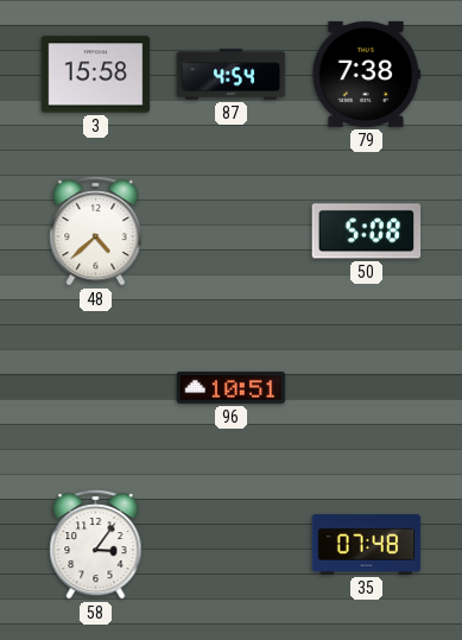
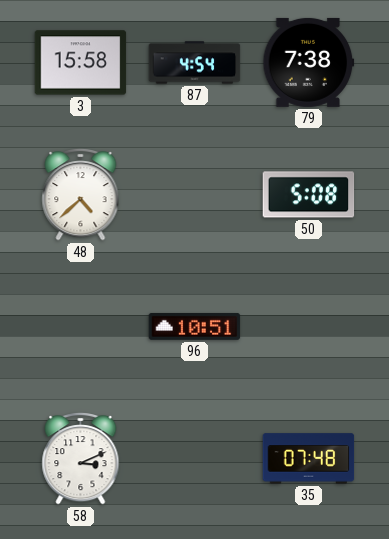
58: 3:06 -> 3:11 (81, 458)
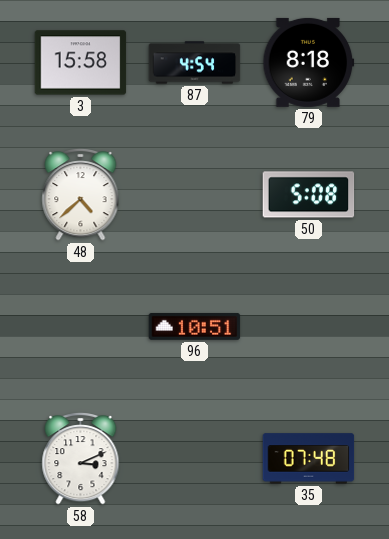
79: 7:38 -> 8:18 (309, 62)
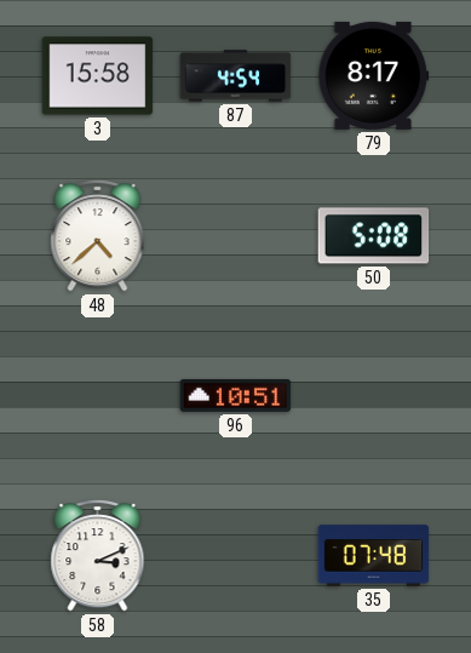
79: 8:18 -> 8:17 (374, 75)
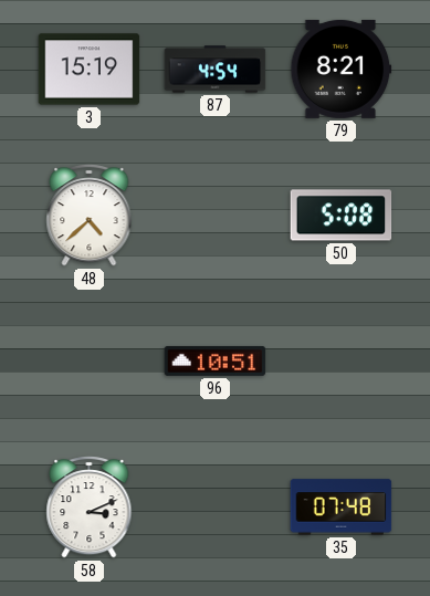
3: 15:58 -> 15:19 (90, 70)
79: 8:17 -> 8:21 (342, 69)
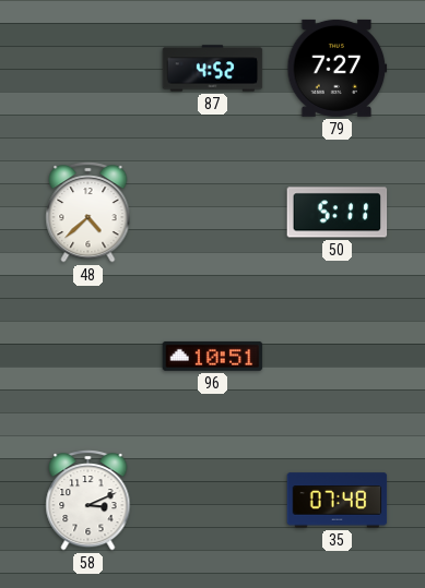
3: 15:19 -> none (90, 70)
87: 4:54 -> 4:52 (213, 69)
79: 8:21 -> 7:27 (338, 68)
50: 5:08 -> 5:11 (338, 213)
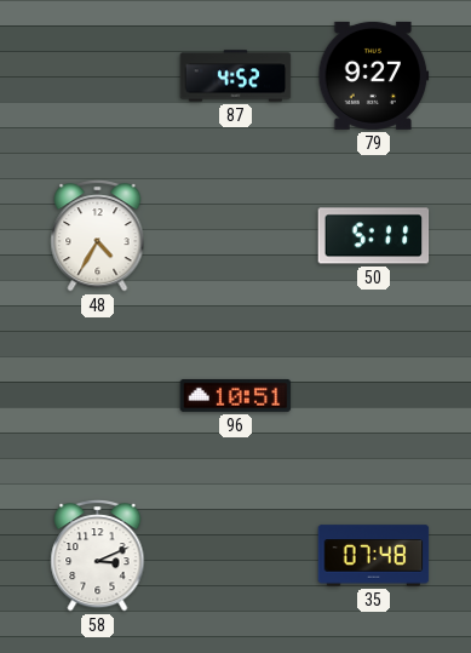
79: 7:27 -> 9:27 (374, 75)
48: 4:38 -> 4:35 (98, 235)
